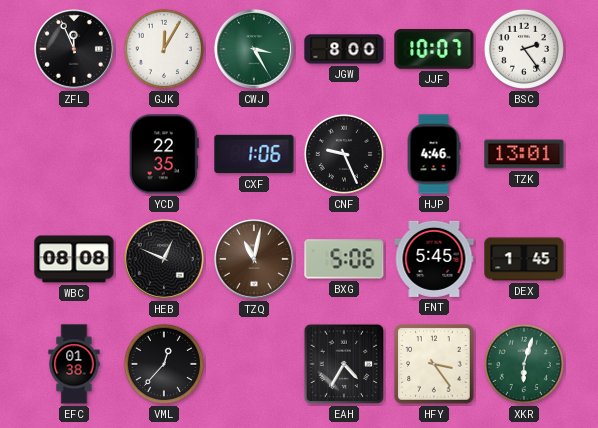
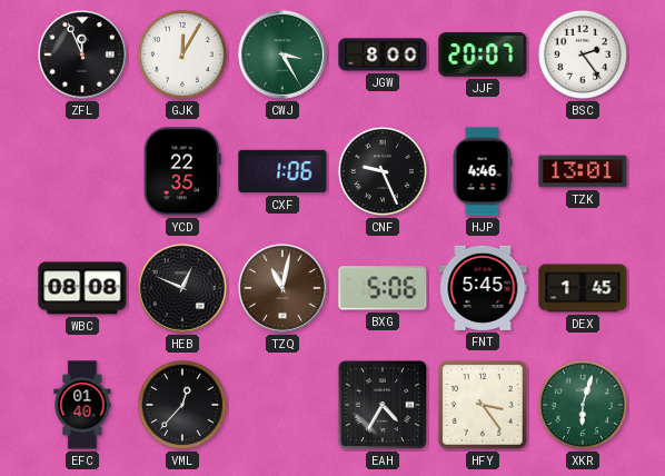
JJF: 10:07 -> 20:07 (483, 54)
EFC: 01:38 -> 01:40 (82, 405)
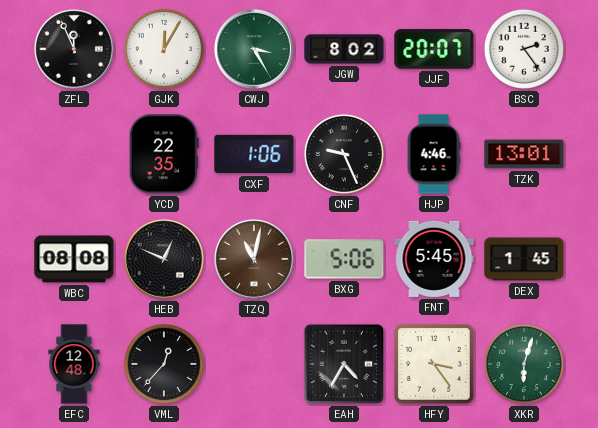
JGW: 8:00 -> 8:02 (344, 49)
EFC: 01:40 -> 12:48 (74, 364)
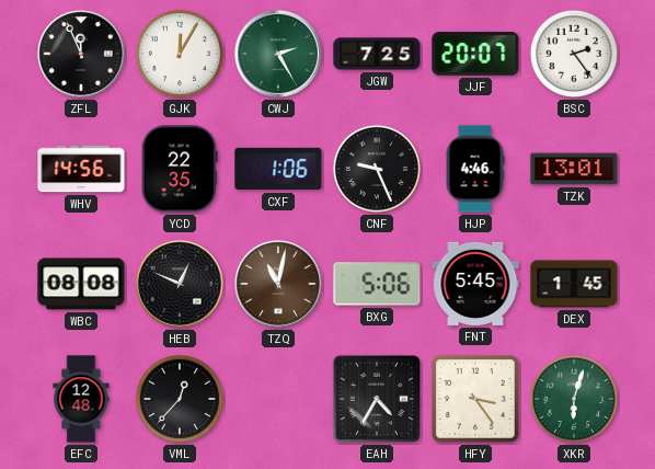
CWJ: 3:25 -> 2:25 (278, 54)
JGW: 8:02 -> 7:25 (377, 54)
WHV: none -> 14:56 (81, 169)
